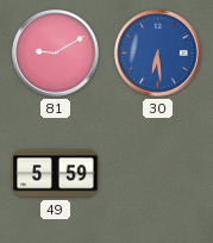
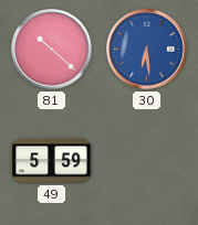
81: 9:10 -> 10:22 (52, 50)
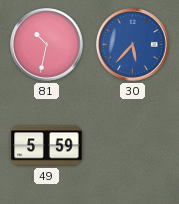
81: 10:22 -> 10:32 (47, 45)
30: 6:29 -> 5:37 (133, 45)
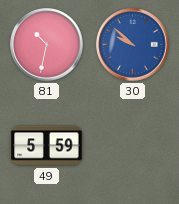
30: 5:37 -> 9:52 (133, 45)
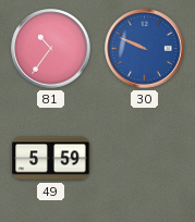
81: 10:32 -> 10:36 (51, 49)
30: 9:52 -> 9:49 (145, 49)
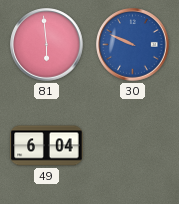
81: 10:36 -> 5:59 (47, 45)
49: 5:59 -> 6:04 (47, 146)
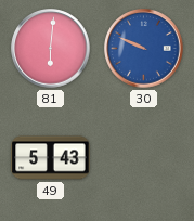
81: 5:59 -> 6:01 (51, 49)
49: 6:04 -> 5:43 (51, 158)
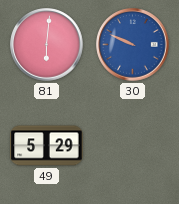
49: 5:43 -> 5:29 (47, 146)
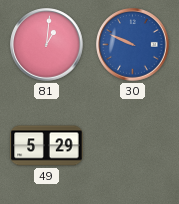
81: 6:01 -> 1:01 (47, 45)
